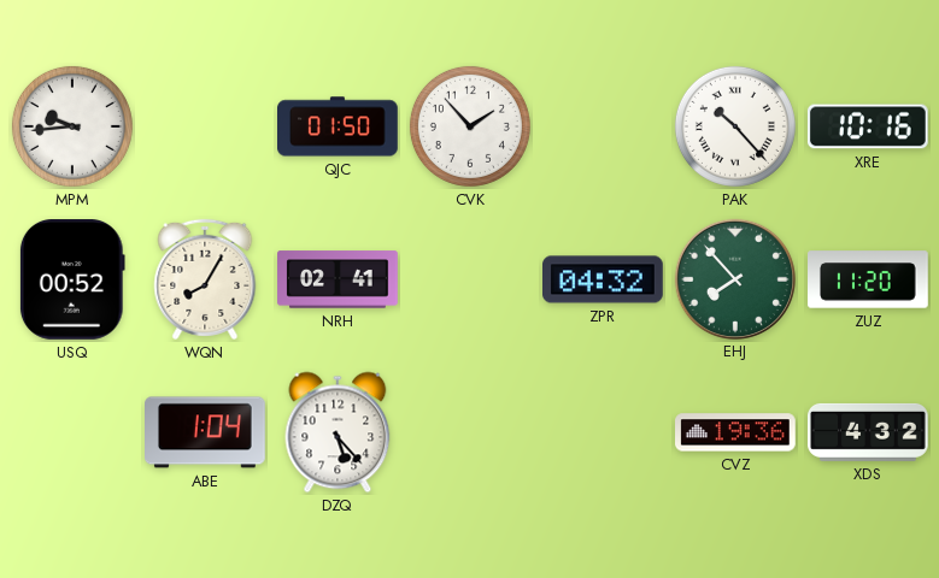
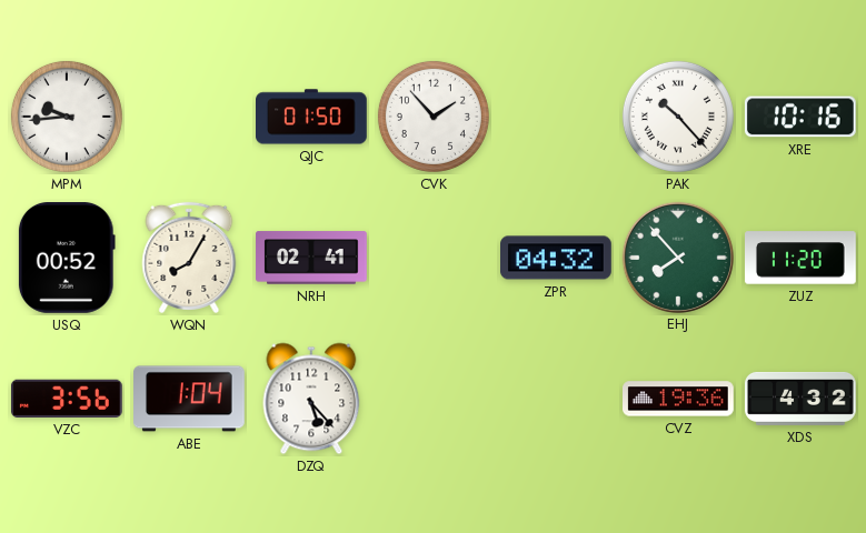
VZC: none -> 3:56 (67, 399)
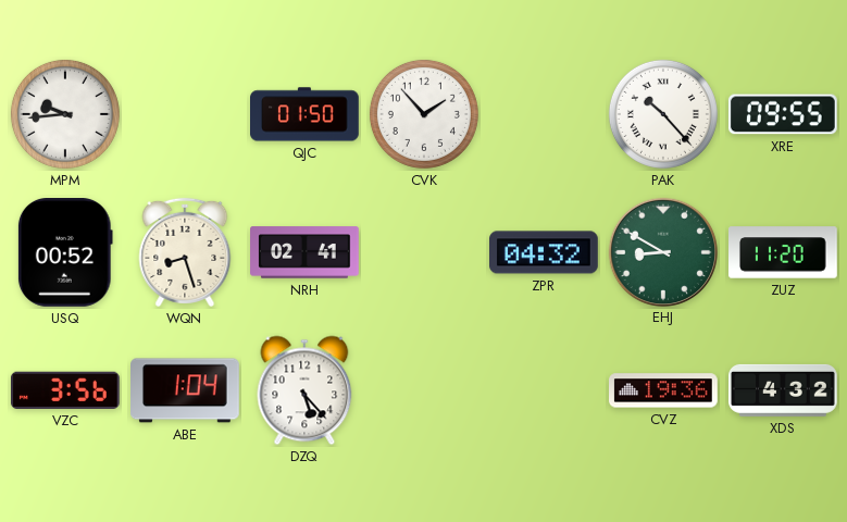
XRE: 10:16 -> 09:55 (783, 114)
WQN: 8:05 -> 8:27 (185, 252)
EHJ: 7:53 -> 8:50 (662, 251)
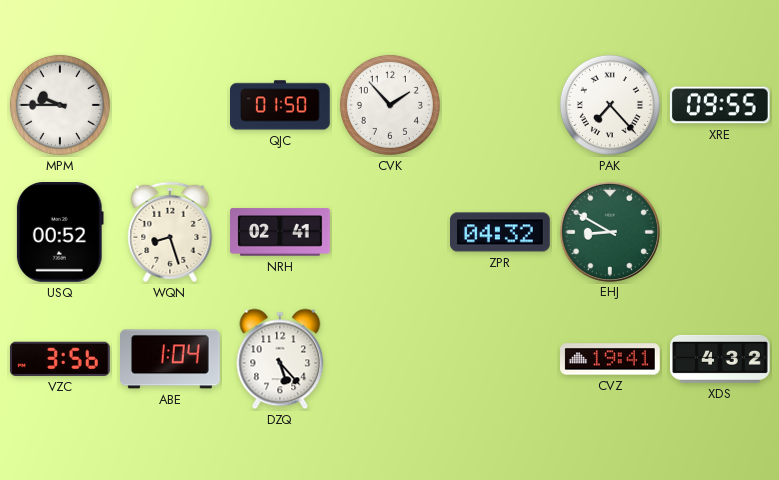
MPM: 9:44 -> 9:45 (60, 105)
PAK: 10:23 -> 7:23 (610, 105)
ZUZ: 11:20 -> none (784, 252)
CVZ: 19:36 -> 19:41 (611, 359)
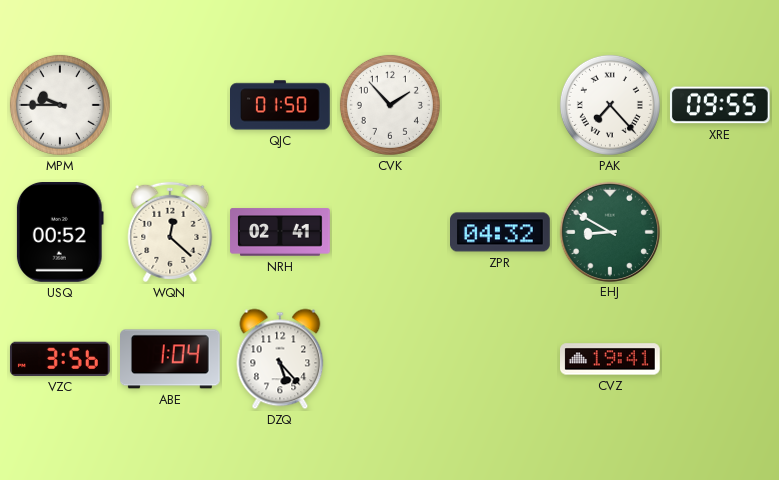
WQN: 8:27 -> 12:22 (170, 232)
XDS: 4:32 -> none (721, 359)
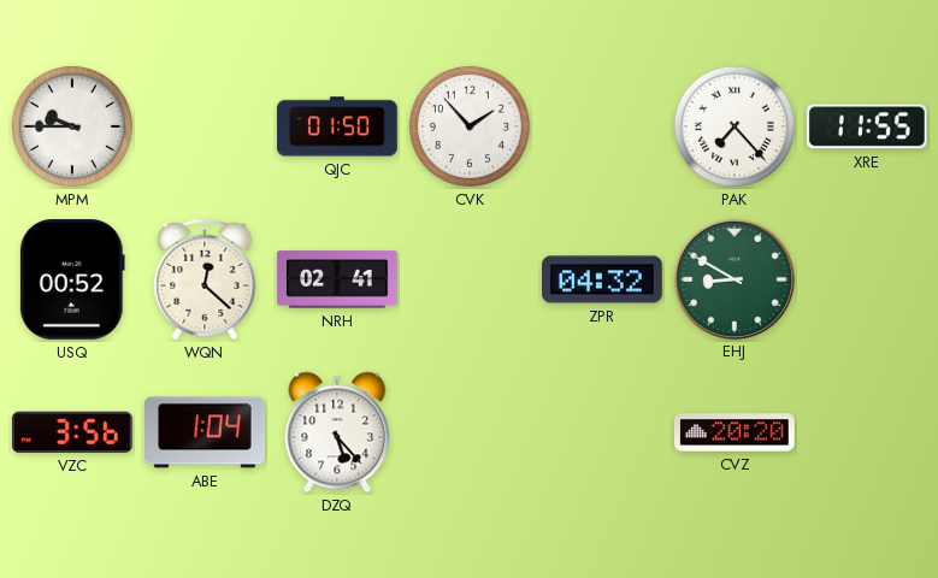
XRE: 09:55 -> 11:55 (867, 126)
CVZ: 19:41 -> 20:20 (736, 432)
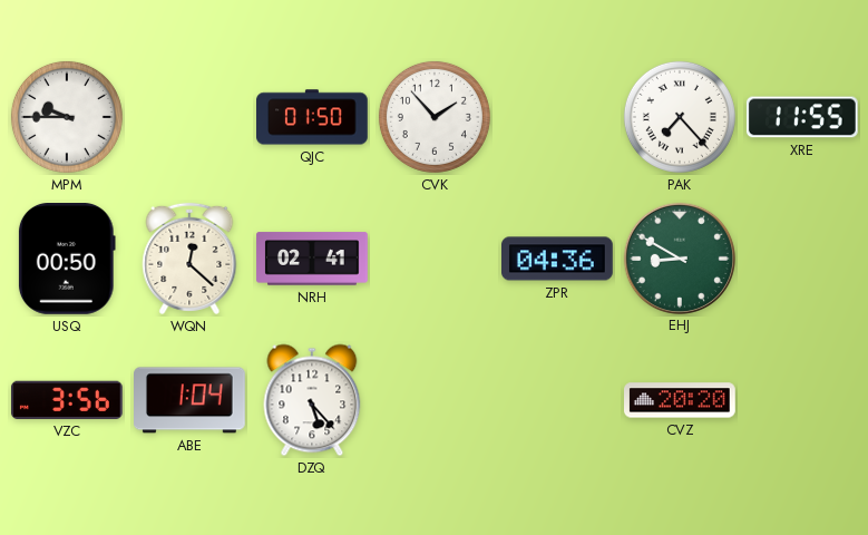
USQ: 00:52 -> 00:50 (67, 260)
ZPR: 04:32 -> 04:36 (558, 259)
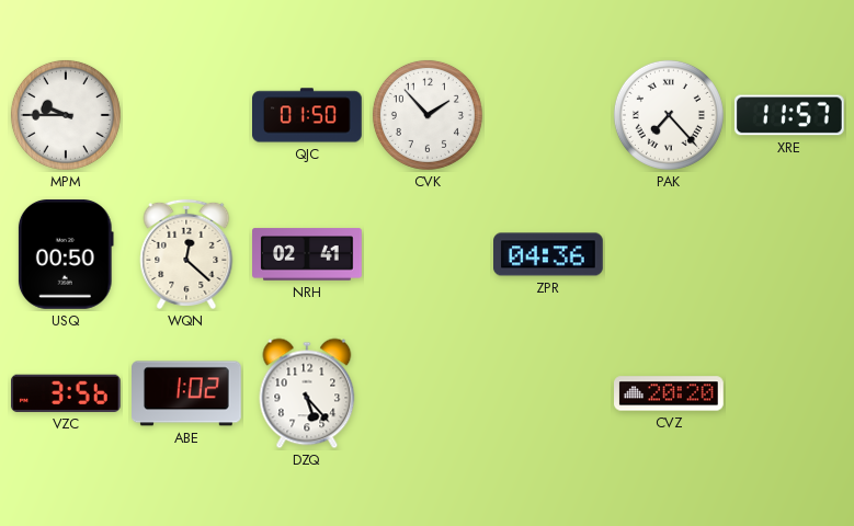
XRE: 11:55 -> 11:57 (789, 115)
EHJ: 8:50 -> none (679, 257)
ABE: 1:04 -> 1:02 (187, 393)
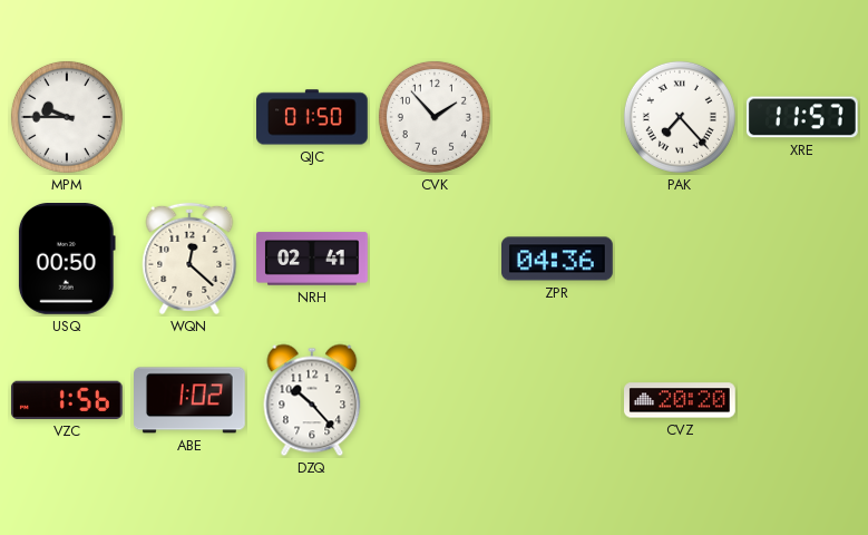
VZC: 3:56 -> 1:56 (67, 400)
DZQ: 5:23 -> 10:23 (312, 400)
